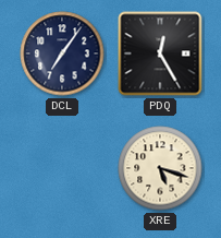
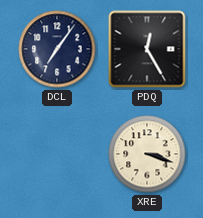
XRE: 5:18 -> 3:18 (147, 154)
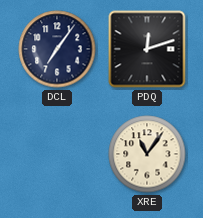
PDQ: 12:25 -> 12:12 (147, 49)
XRE: 3:18 -> 11:06 (147, 154)
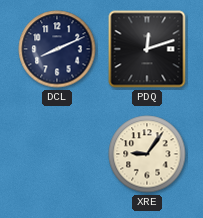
DCL: 7:06 -> 8:11 (57, 49)
XRE: 11:06 -> 9:06 (147, 154)
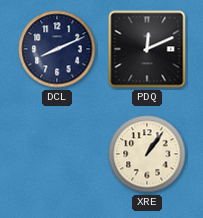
PDQ: 12:12 -> 12:11 (147, 49)
XRE: 9:06 -> 1:06 (147, 154)
